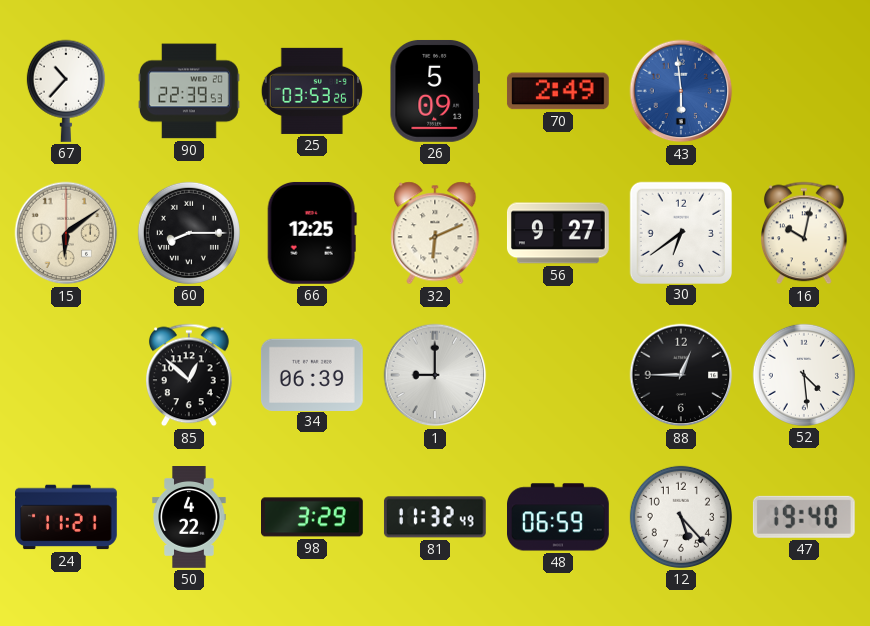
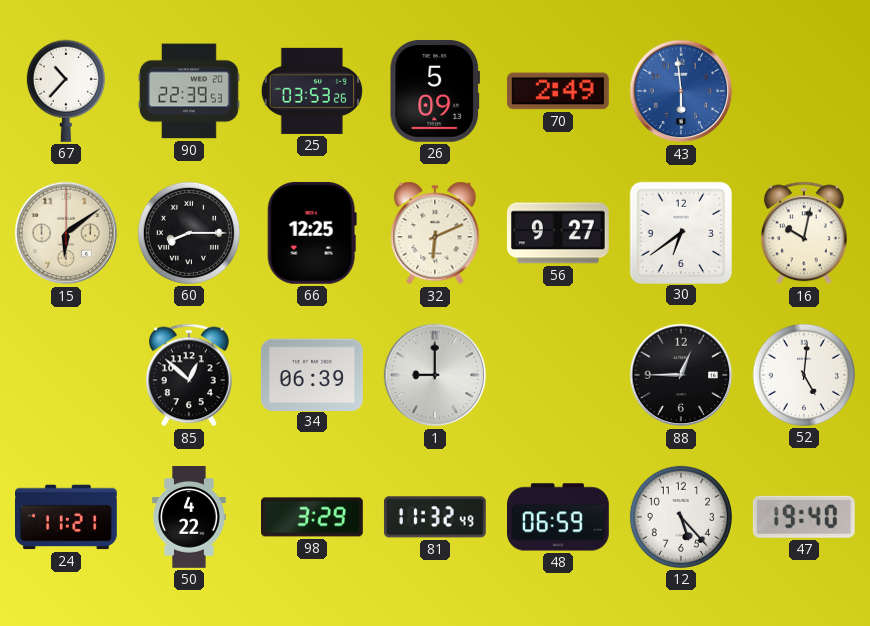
52: 4:29 -> 5:01 (804, 375)
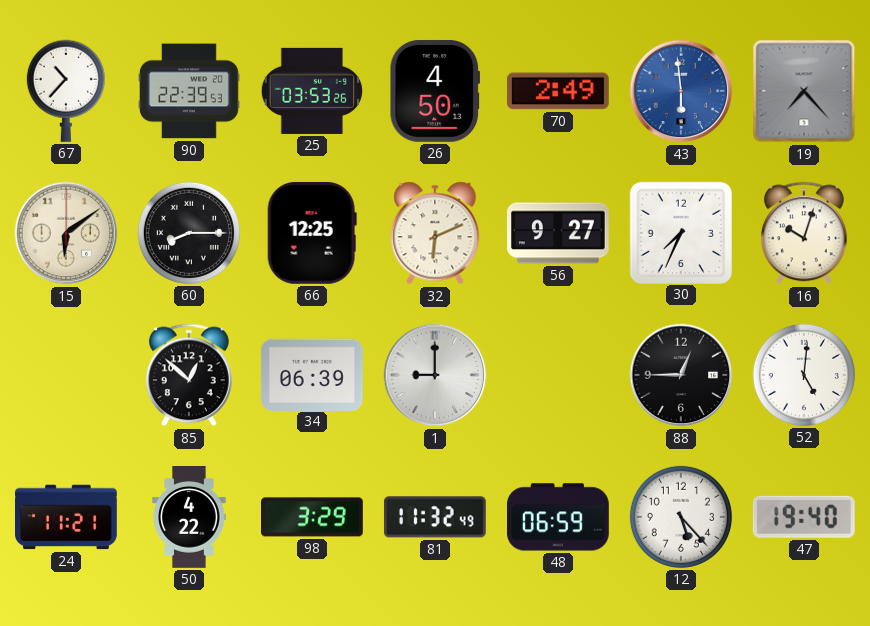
26: 5:09 -> 4:50 (434, 91)
19: none -> 7:23 (804, 91)
30: 6:39 -> 7:34 (680, 232)
16: 10:02 -> 10:03 (805, 233)
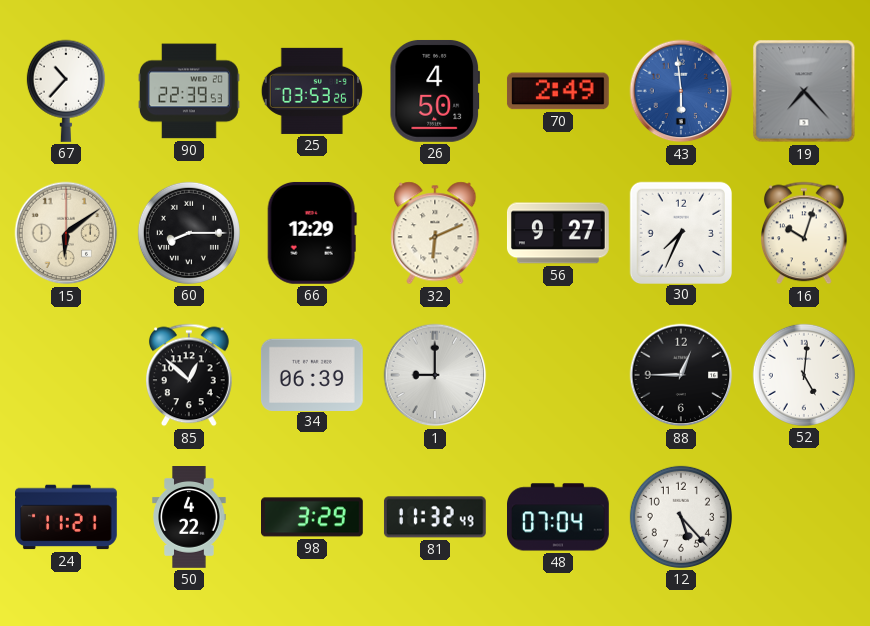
66: 12:25 -> 12:29 (312, 233)
48: 06:59 -> 07:04 (559, 517)
47: 19:40 -> none (804, 517)
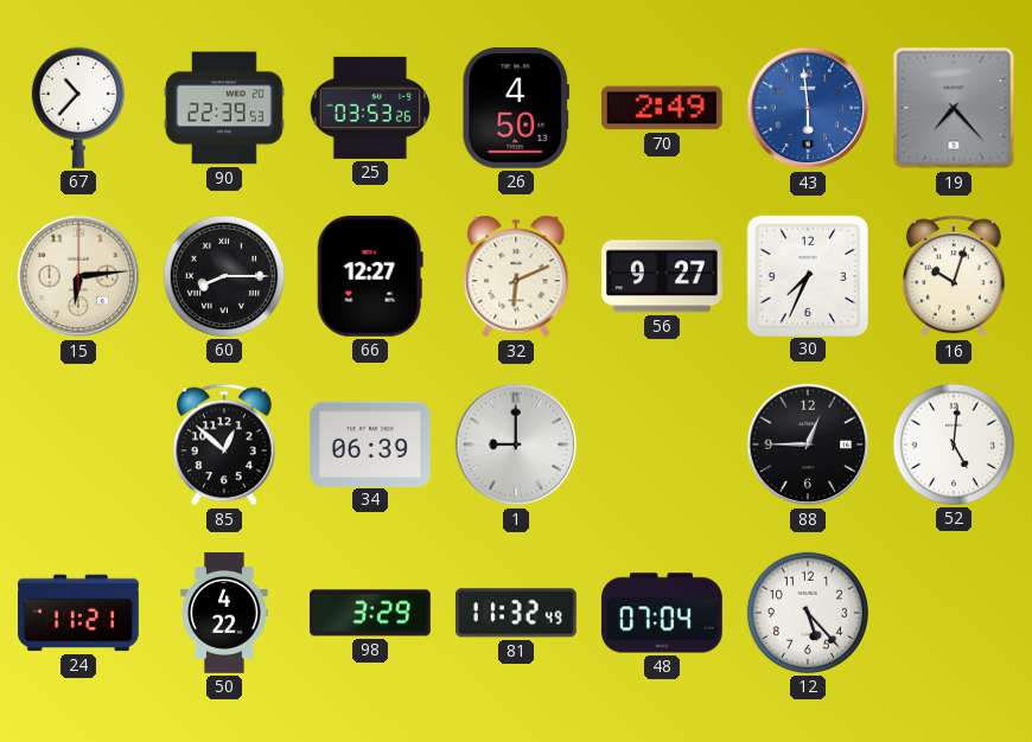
15: 6:09 -> 6:14 (78, 276)
66: 12:29 -> 12:27 (370, 276)
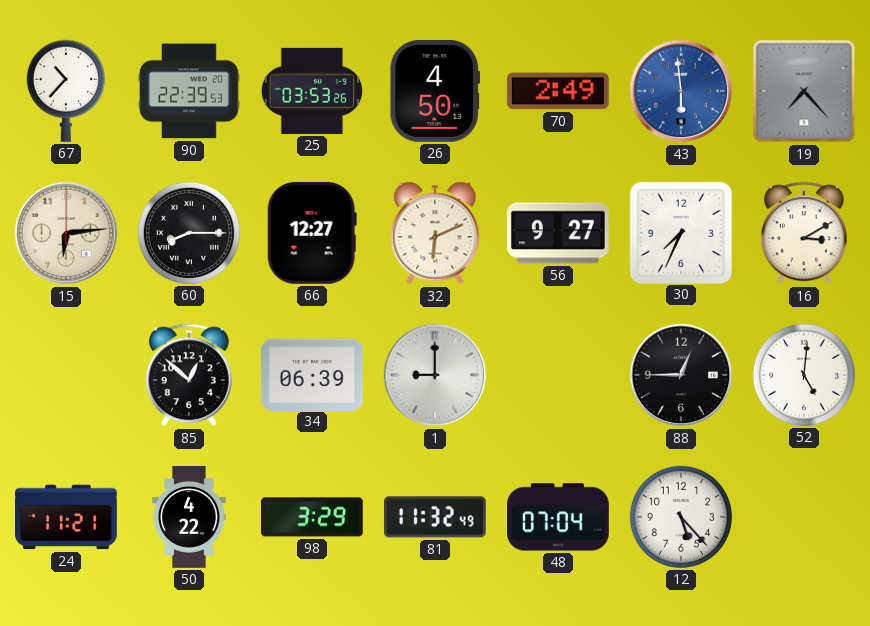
16: 10:03 -> 3:10 (805, 233)
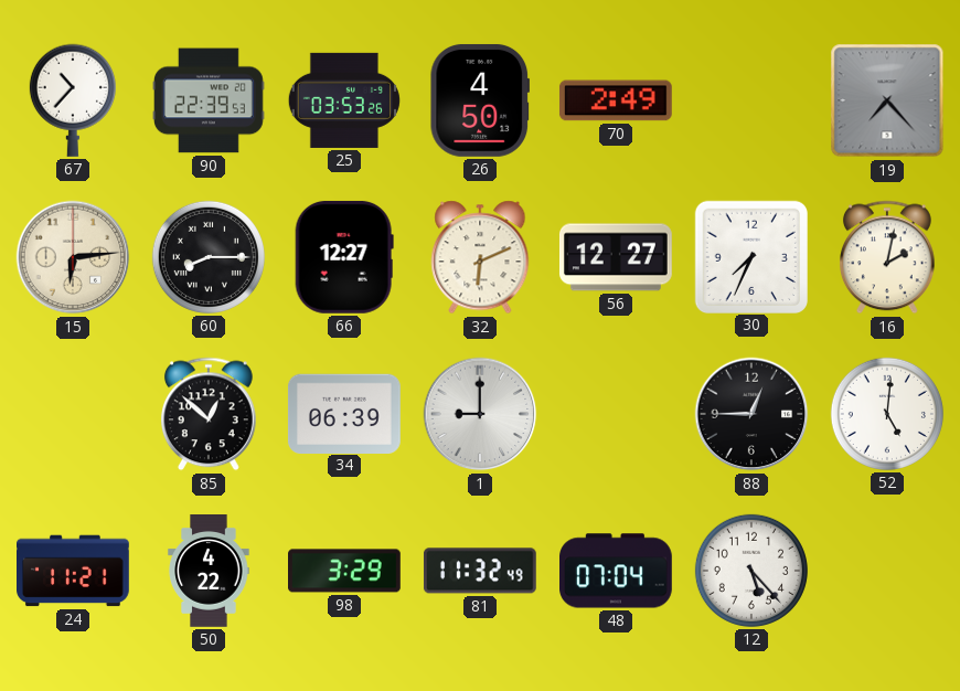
43: 5:59 -> none (681, 91)
56: 9:27 -> 12:27 (616, 257)
16: 3:10 -> 2:02 (888, 257)
